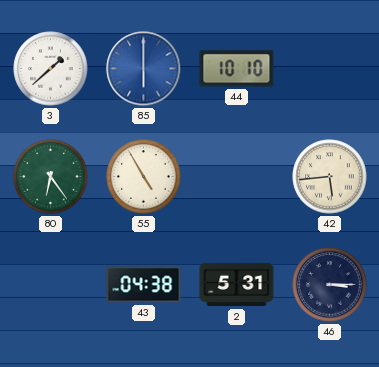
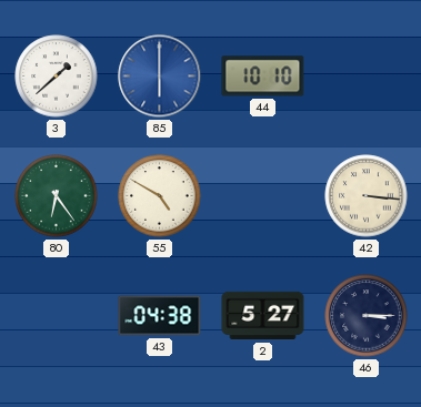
55: 4:55 -> 4:50 (160, 196)
42: 5:44 -> 3:16 (367, 196)
2: 5:31 -> 5:27 (263, 316)
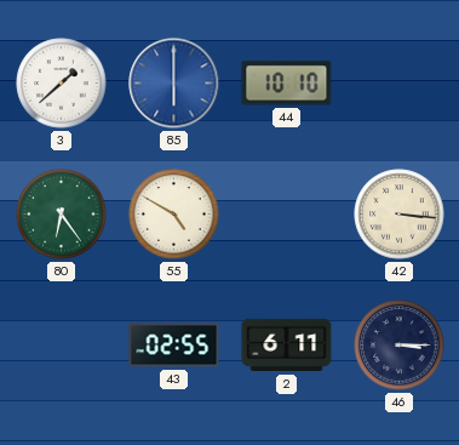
43: 04:38 -> 02:55 (174, 346)
2: 5:27 -> 6:11 (287, 346)
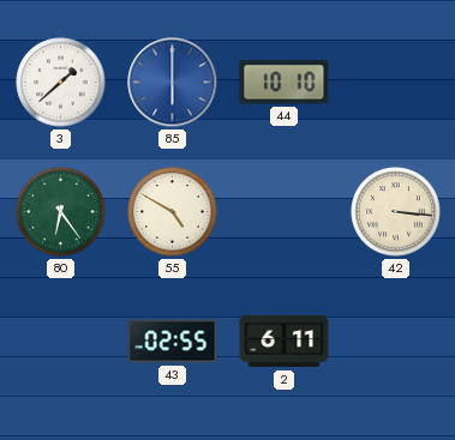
46: 3:15 -> none (400, 346)
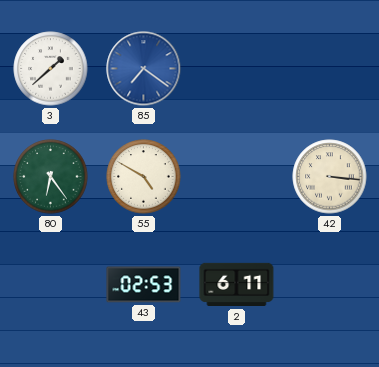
85: 6:00 -> 7:21 (144, 69)
44: 10:10 -> none (285, 83)
43: 02:55 -> 02:53 (144, 285)
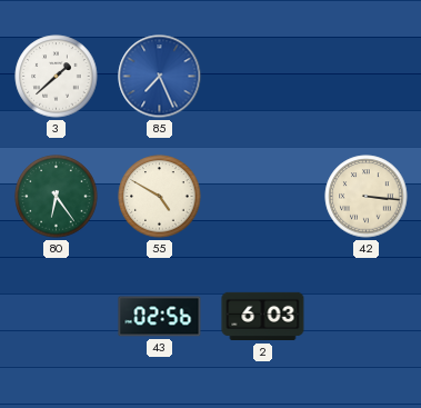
85: 7:21 -> 7:26 (160, 77)
43: 02:53 -> 02:56 (160, 317)
2: 6:11 -> 6:03 (263, 317)
